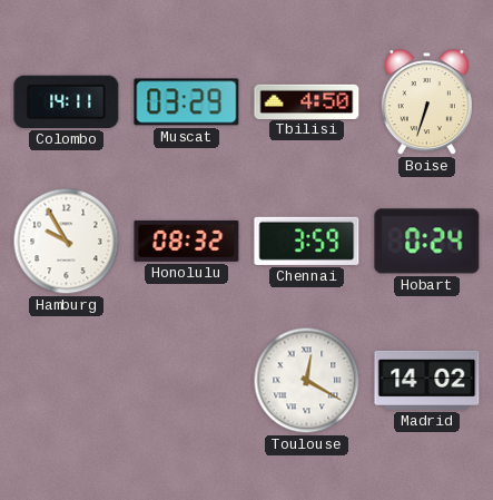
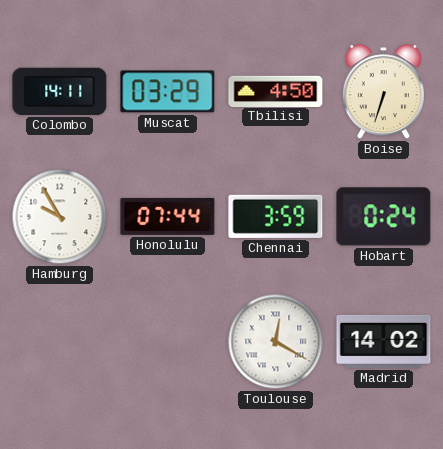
Honolulu: 08:32 -> 07:44 (168, 216)
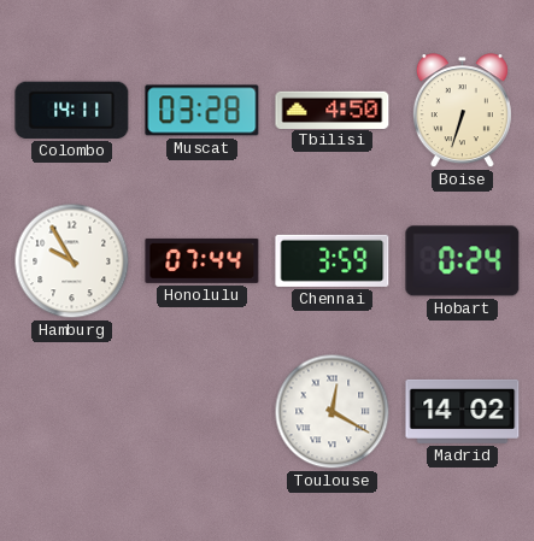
Muscat: 03:29 -> 03:28 (203, 111)
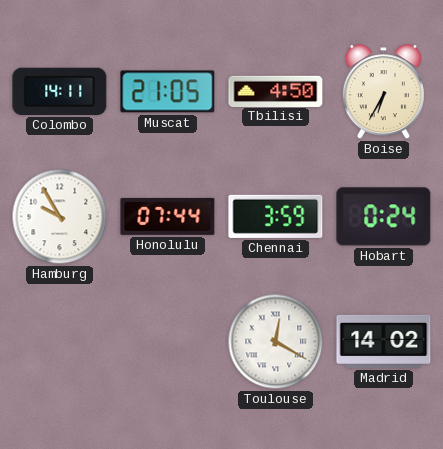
Muscat: 03:28 -> 21:05 (168, 92)
Boise: 6:33 -> 6:35 (383, 92)
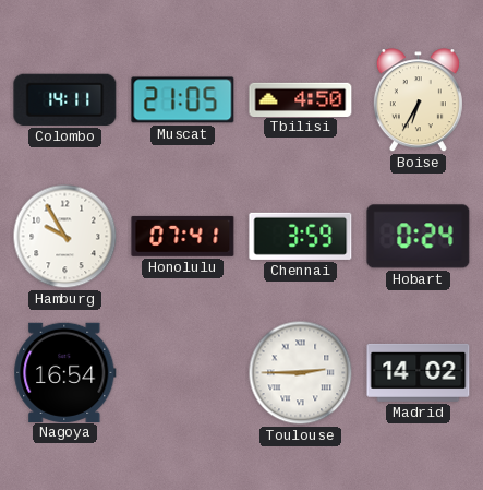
Honolulu: 07:44 -> 07:41 (183, 236)
Nagoya: none -> 16:54 (65, 372)
Toulouse: 12:20 -> 2:45 (301, 373)
